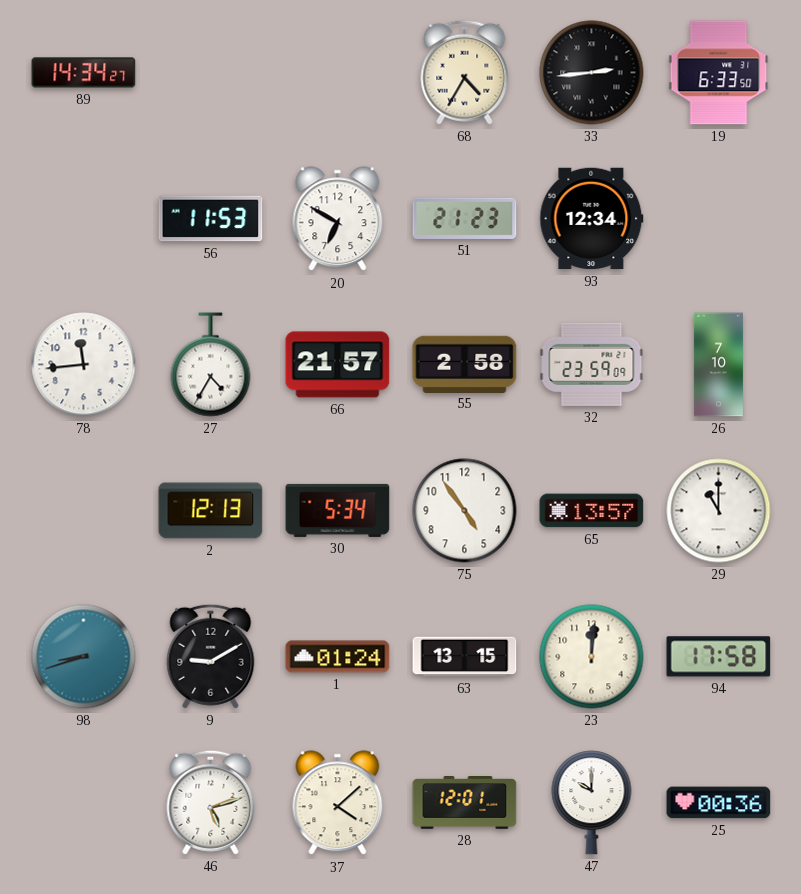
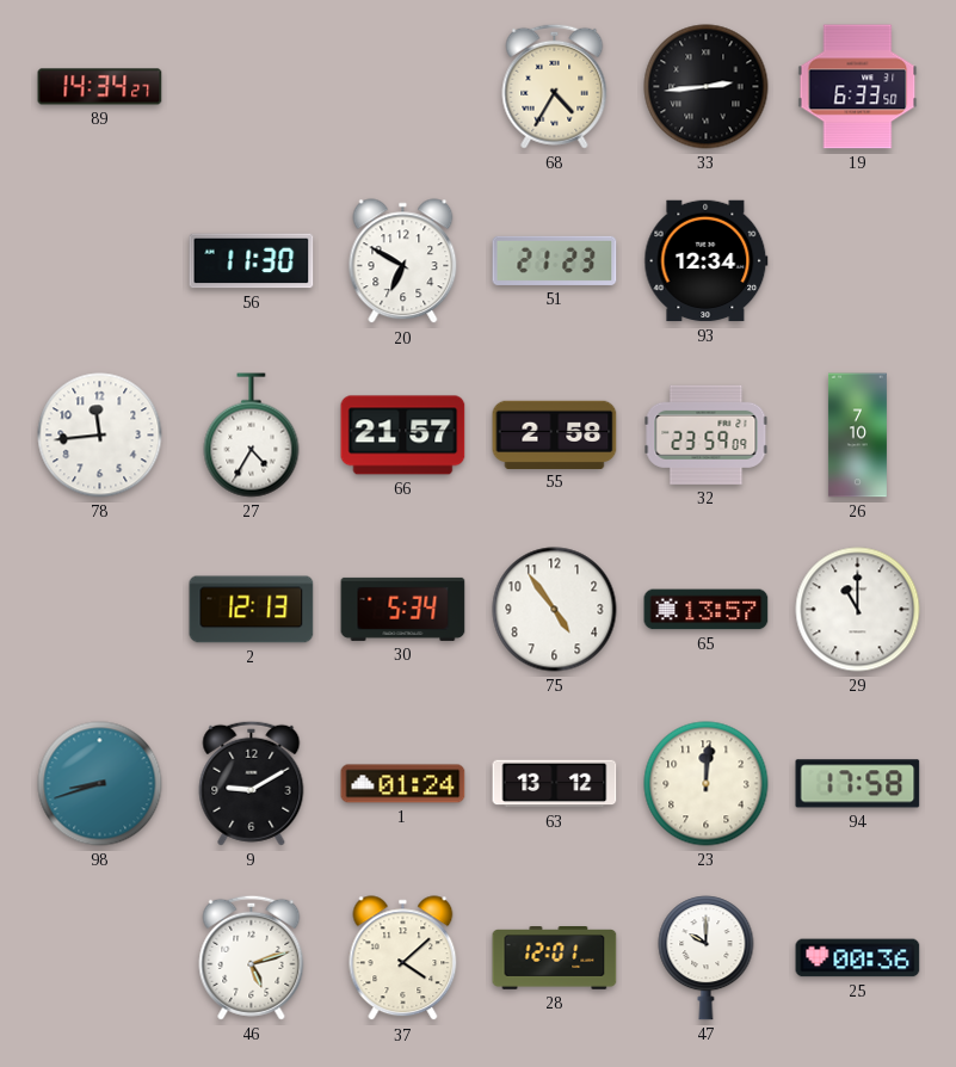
56: 11:53 -> 11:30 (252, 261)
63: 13:15 -> 13:12 (555, 784)
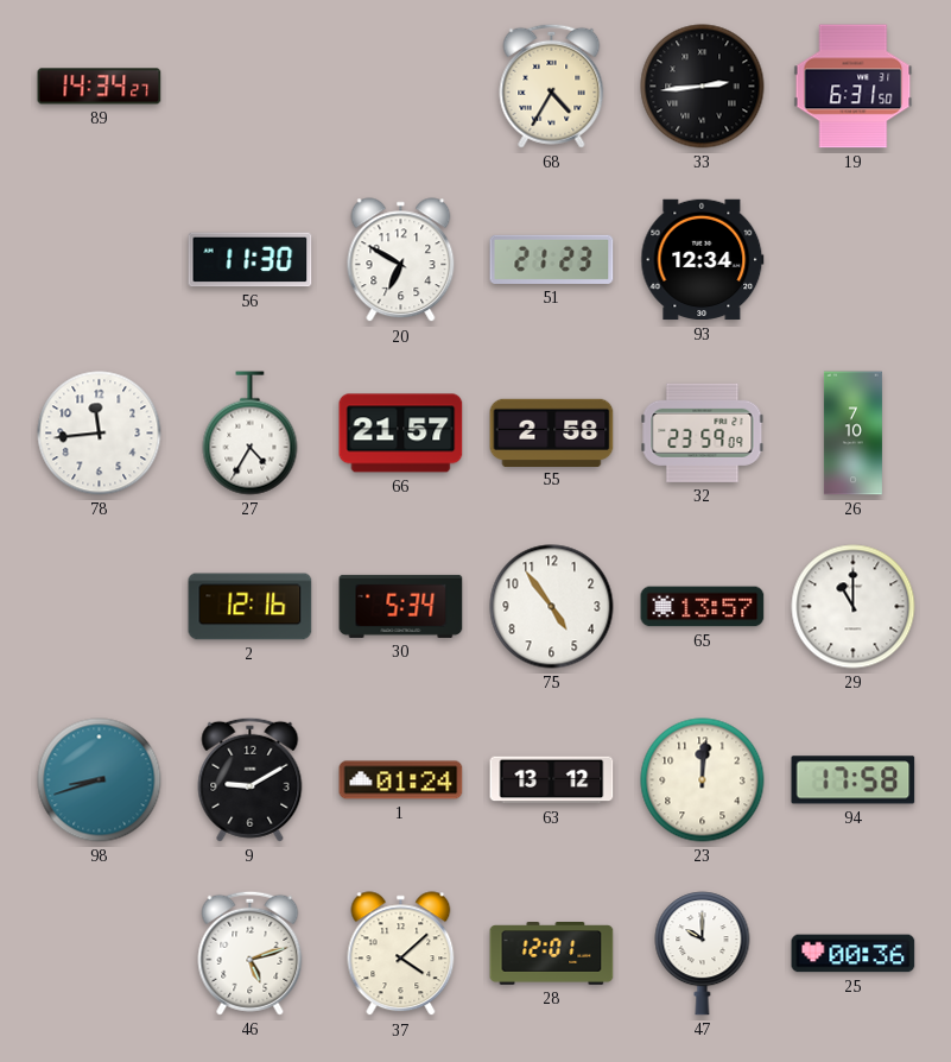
19: 6:33 -> 6:31 (854, 87)
2: 12:13 -> 12:16 (251, 607)
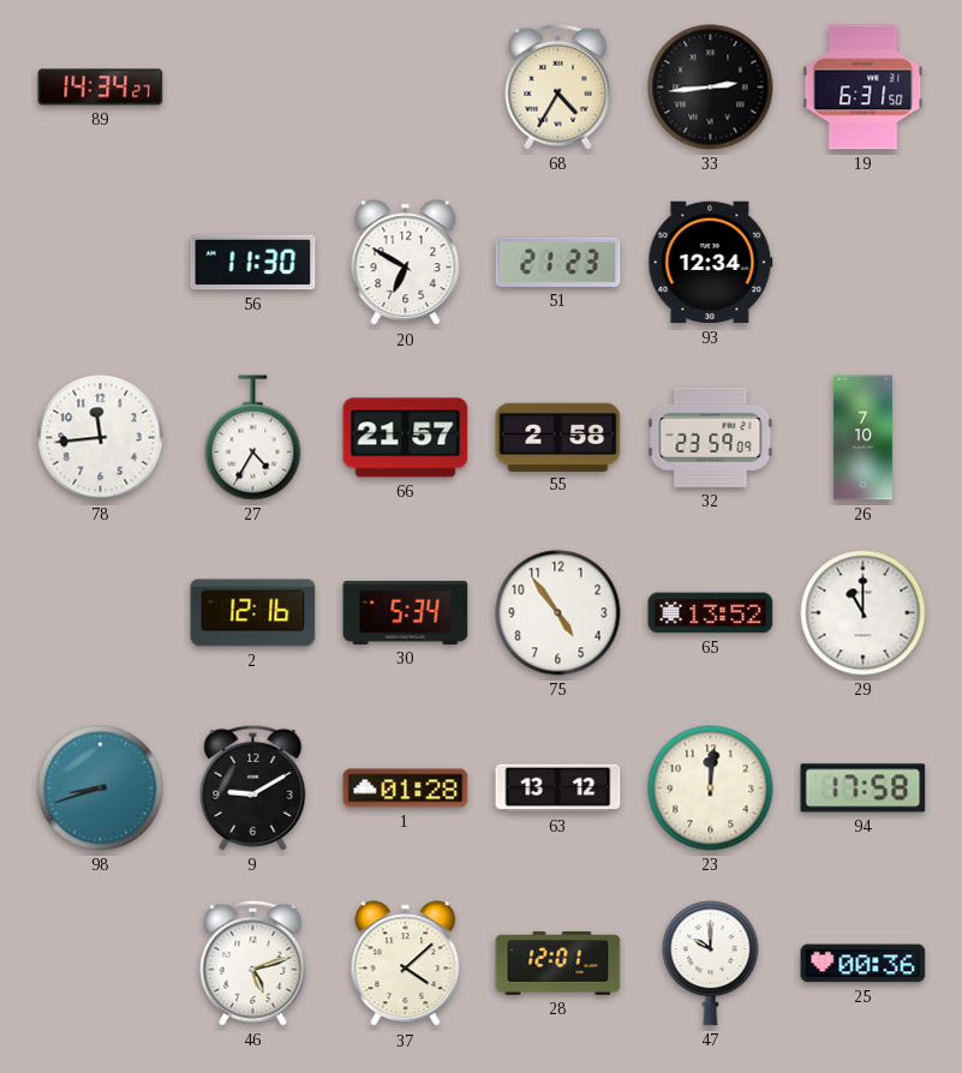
65: 13:57 -> 13:52 (711, 613)
1: 01:24 -> 01:28 (406, 789)
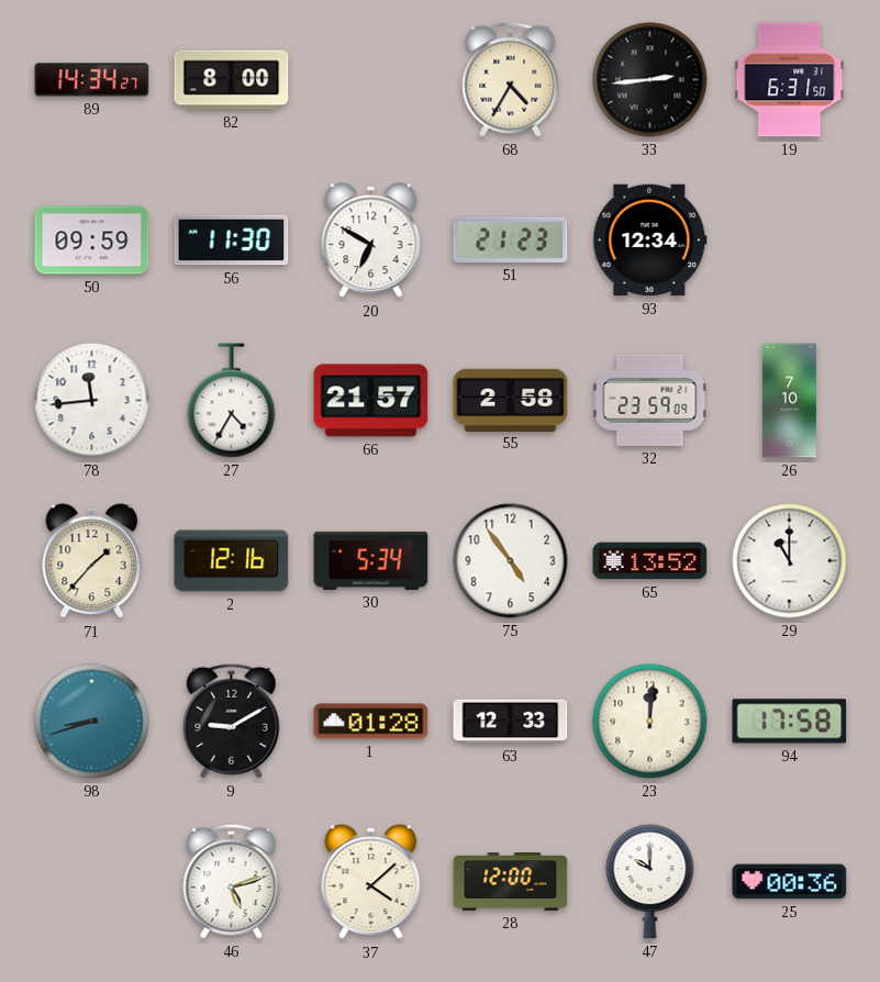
82: none -> 8:00 (232, 80)
50: none -> 09:59 (92, 241)
71: none -> 1:37 (92, 561)
63: 13:12 -> 12:33 (511, 722)
28: 12:01 -> 12:00 (511, 882)
